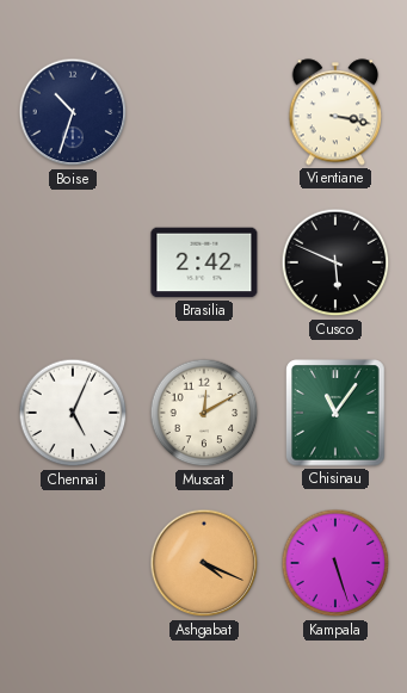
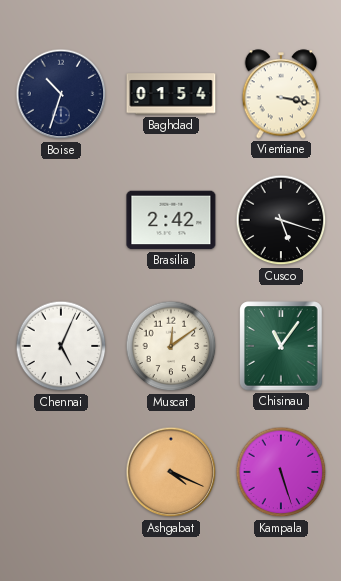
Baghdad: none -> 01:54 (171, 94)
Cusco: 5:49 -> 5:18 (281, 220)
Muscat: 12:10 -> 12:09 (171, 346)
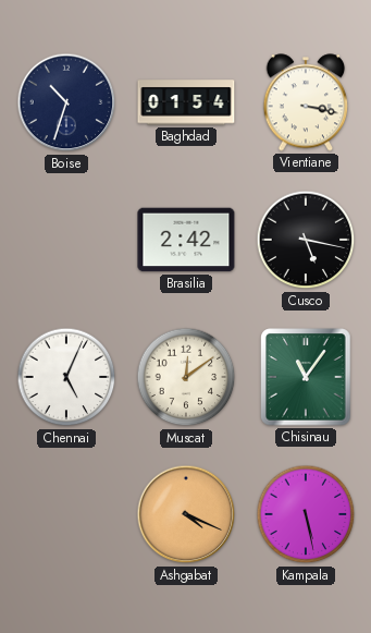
Cusco: 5:18 -> 5:17 (306, 240)
Kampala: 5:27 -> 5:28 (306, 514)
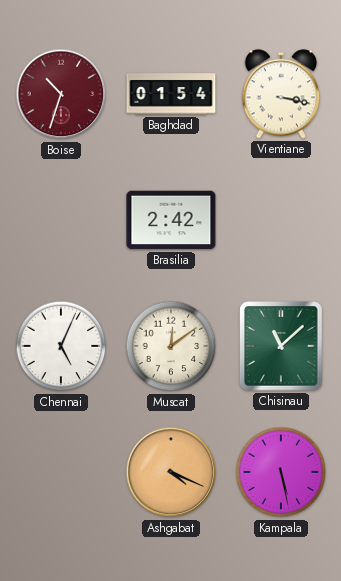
Boise dial: navy -> burgundy (61, 94)
Cusco: 5:17 -> none (306, 240)
Chisinau: 11:06 -> 11:08 (281, 346)
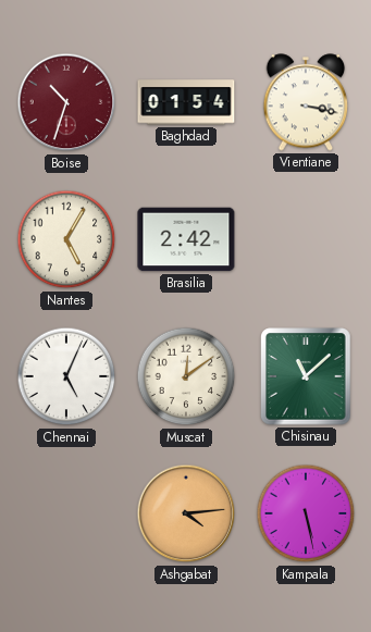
Nantes: none -> 5:05 (66, 239)
Ashgabat: 4:19 -> 4:14 (186, 513)
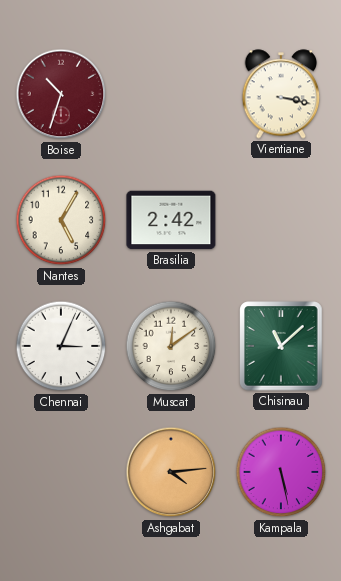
Baghdad: 01:54 -> none (186, 102)
Chennai: 5:04 -> 3:04 (61, 346)
